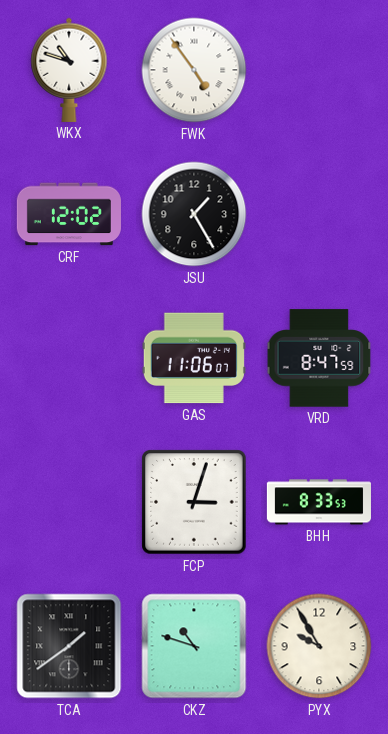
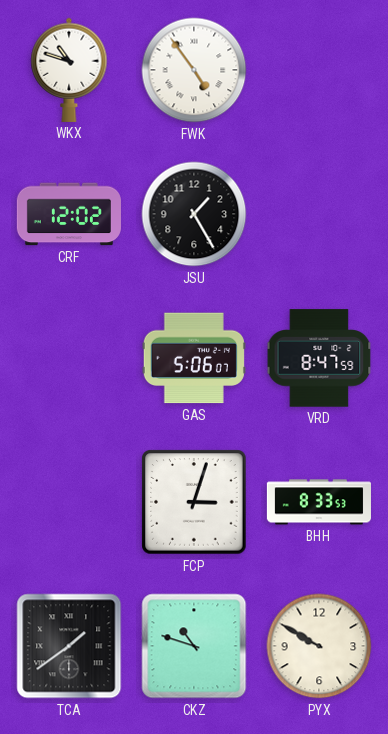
GAS: 11:06 -> 5:06 (194, 358)
PYX: 9:55 -> 9:50 (319, 646)
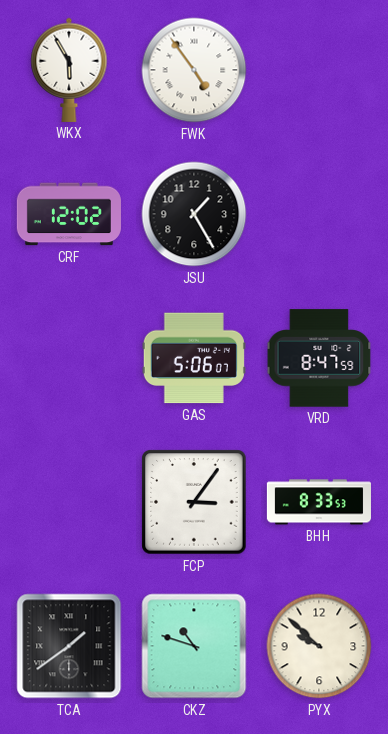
WKX: 10:48 -> 5:55 (69, 70)
FCP: 3:03 -> 3:06 (194, 502)
PYX: 9:50 -> 9:52 (319, 646)
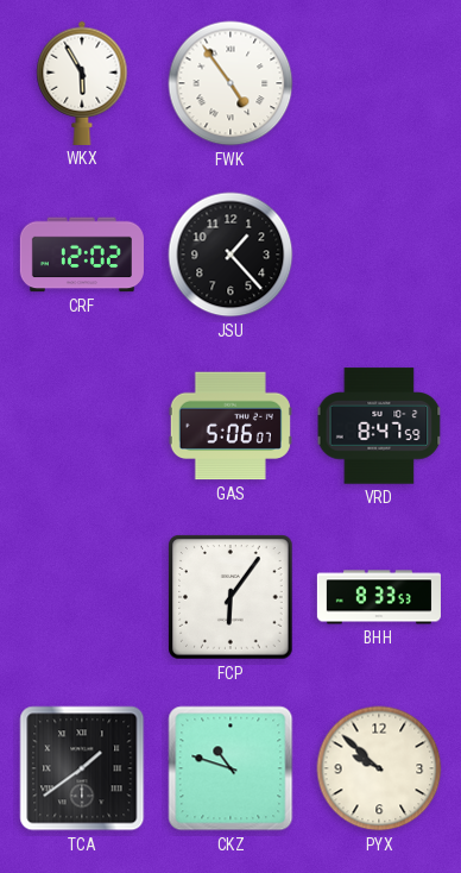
JSU: 1:25 -> 1:23 (230, 255)
FCP: 3:06 -> 6:06 (230, 597)
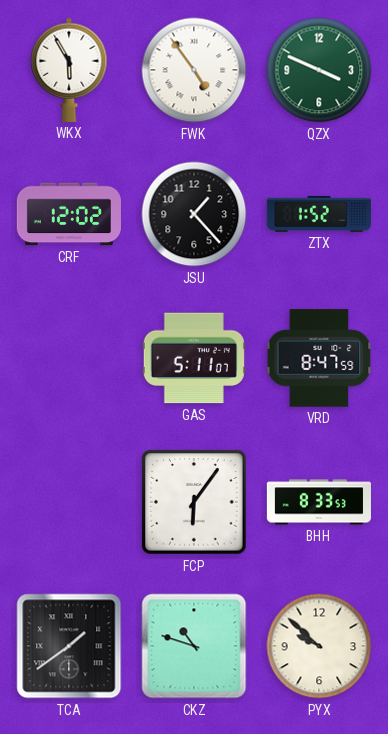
QZX: none -> 3:49 (319, 70)
ZTX: none -> 1:52 (319, 214)
GAS: 5:06 -> 5:11 (194, 358)
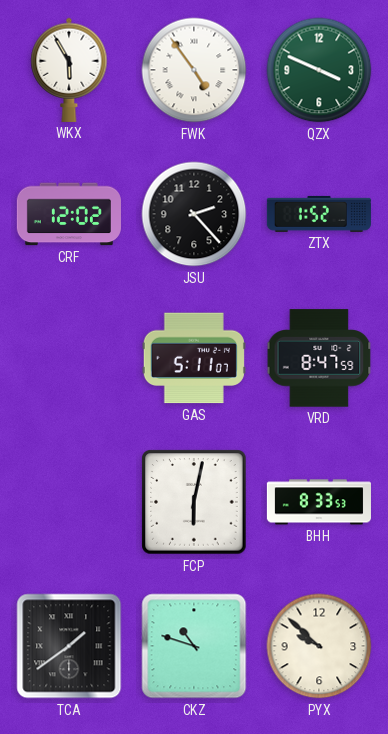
JSU: 1:23 -> 2:23 (194, 214)
FCP: 6:06 -> 6:02 (194, 502)
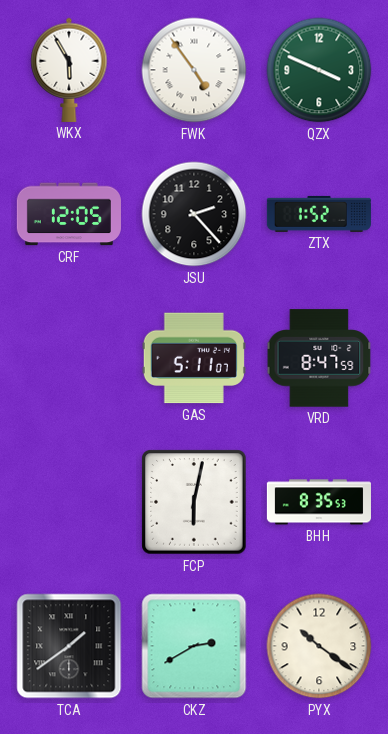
CRF: 12:02 -> 12:05 (69, 214)
BHH: 8:33 -> 8:35 (319, 502)
CKZ: 10:48 -> 2:40 (194, 646)
PYX: 9:52 -> 10:21 (319, 646)
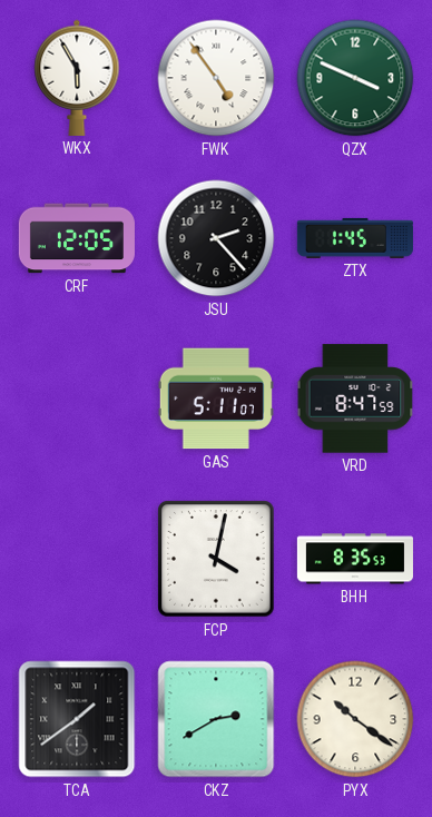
ZTX: 1:52 -> 1:45 (355, 238)
FCP: 6:02 -> 4:02 (216, 559)
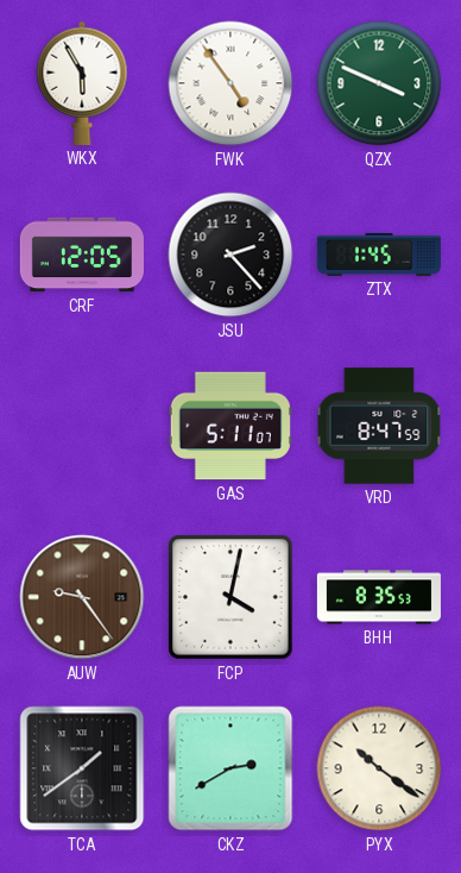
AUW: none -> 9:24 (82, 597)
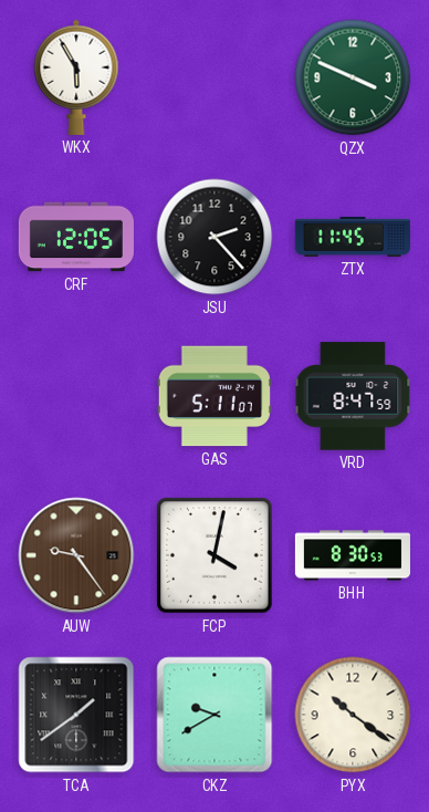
FWK: 4:54 -> none (230, 83)
ZTX: 1:45 -> 11:45 (353, 237)
BHH: 8:35 -> 8:30 (353, 555)
CKZ: 2:40 -> 9:40 (214, 715)
